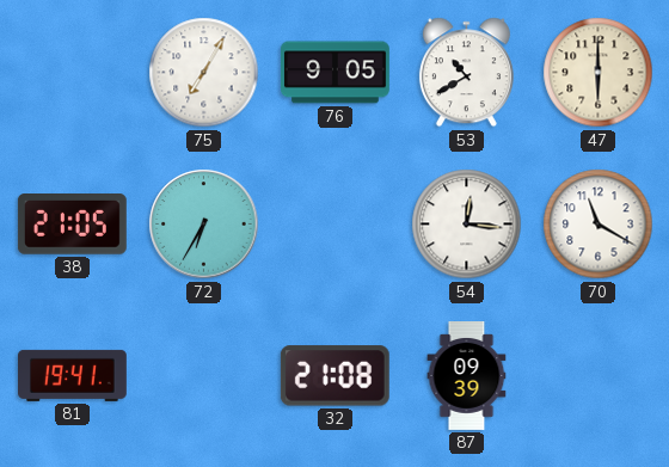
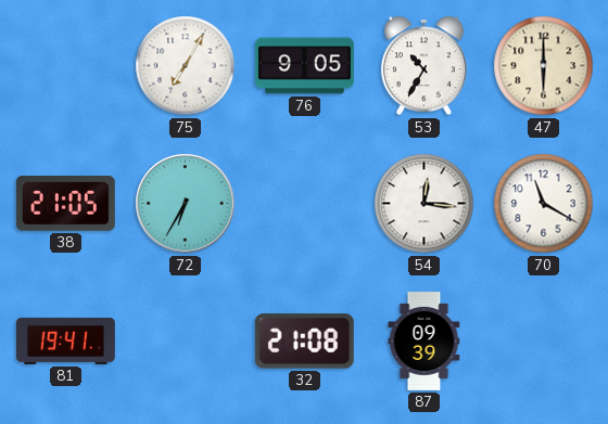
53: 10:40 -> 10:35 (423, 66)
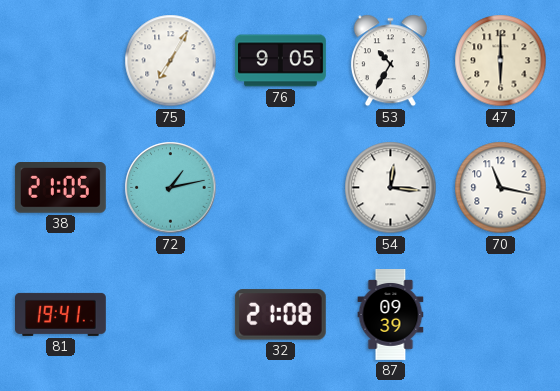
72: 6:35 -> 1:13 (171, 188)
70: 11:20 -> 11:17 (501, 188)
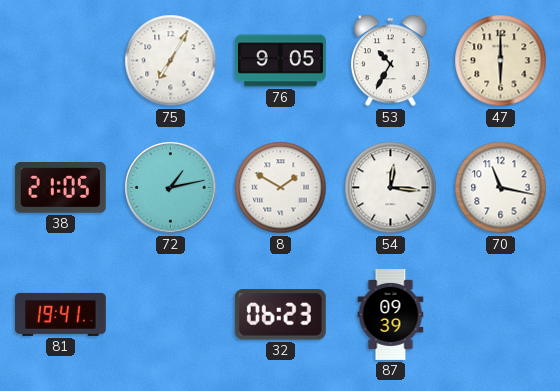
8: none -> 1:50 (281, 188)
32: 21:08 -> 06:23 (280, 315)
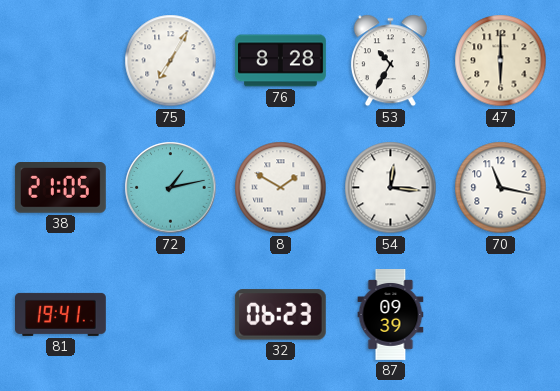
76: 9:05 -> 8:28 (281, 61)
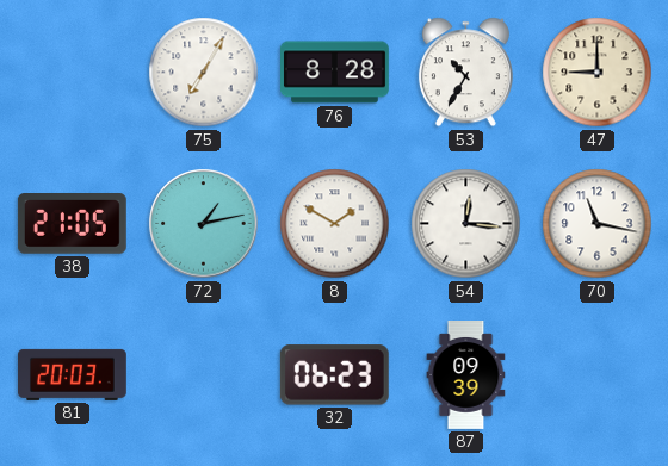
47: 6:00 -> 9:00 (598, 73)
81: 19:41 -> 20:03 (73, 374)
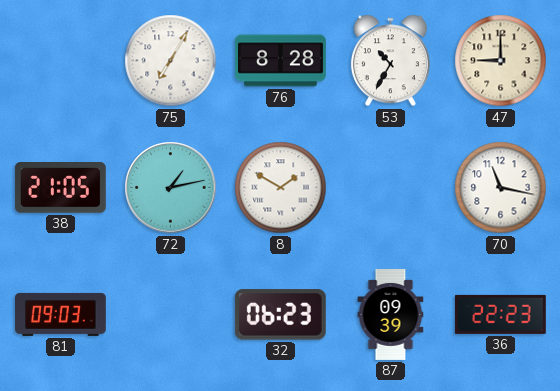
54: 12:16 -> none (466, 224)
81: 20:03 -> 09:03 (61, 314)
36: none -> 22:23 (500, 314)
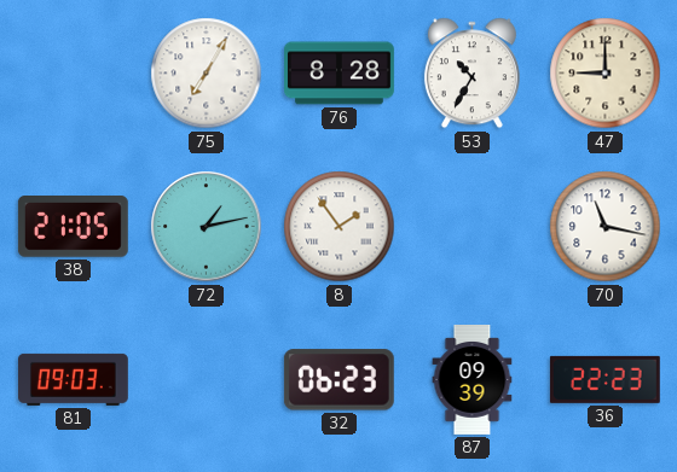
8: 1:50 -> 1:54 (340, 227)
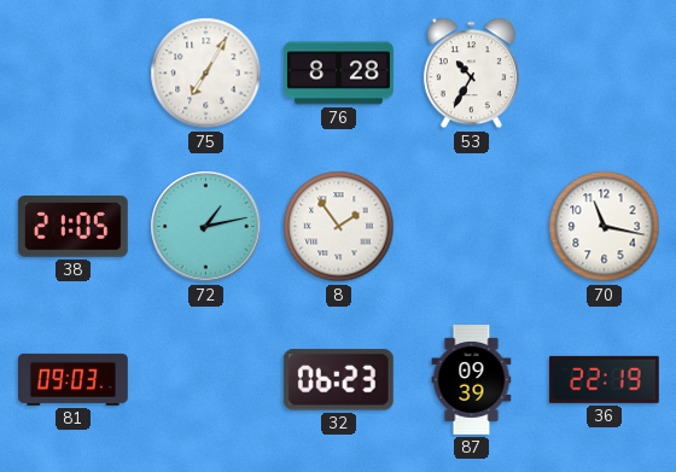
47: 9:00 -> none (606, 74)
36: 22:23 -> 22:19 (604, 379)
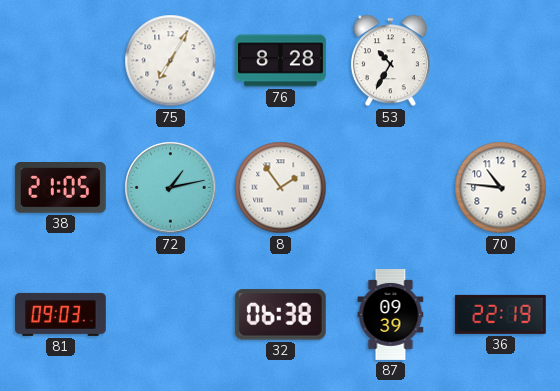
70: 11:17 -> 10:46 (501, 188)
32: 06:23 -> 06:38 (280, 315)
